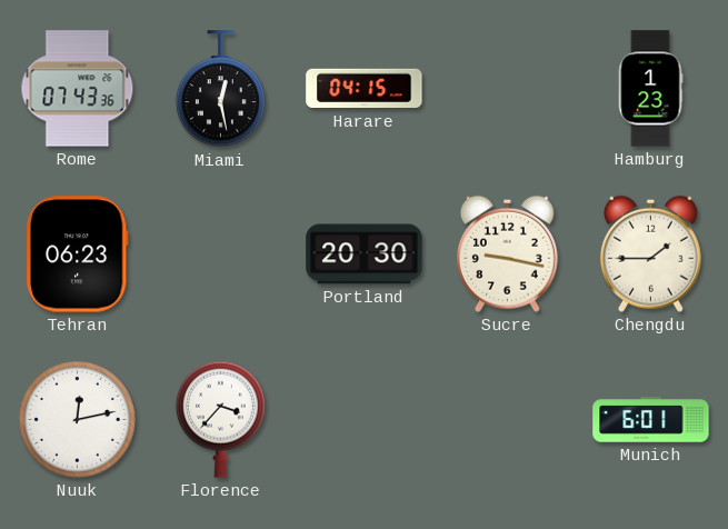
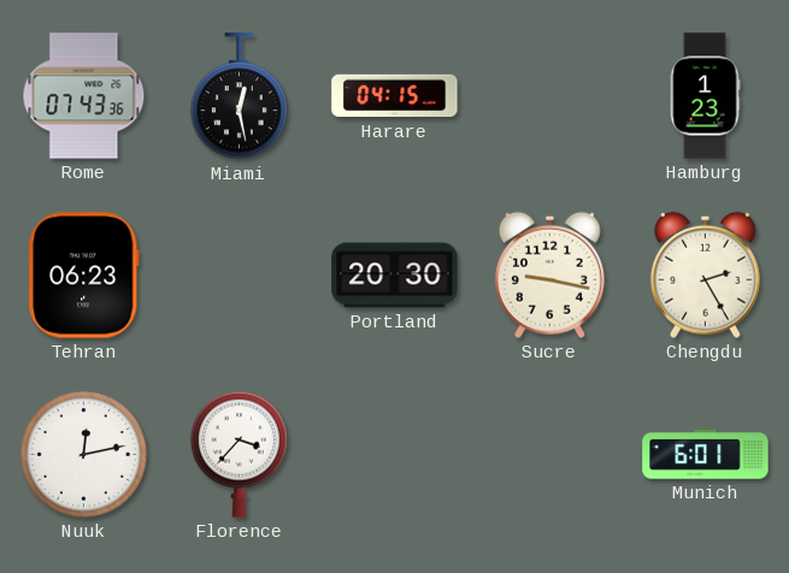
Chengdu: 1:45 -> 2:25 (705, 274)
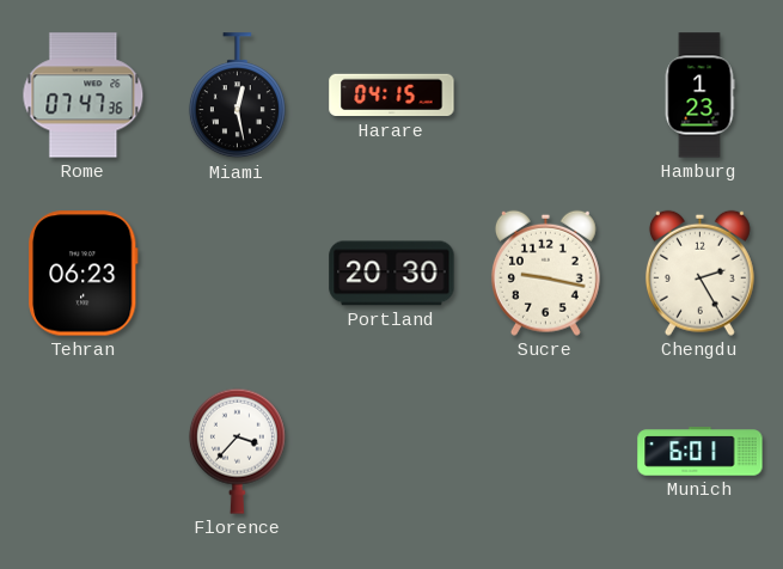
Rome: 07:43 -> 07:47 (84, 96)
Nuuk: 12:13 -> none (83, 454)
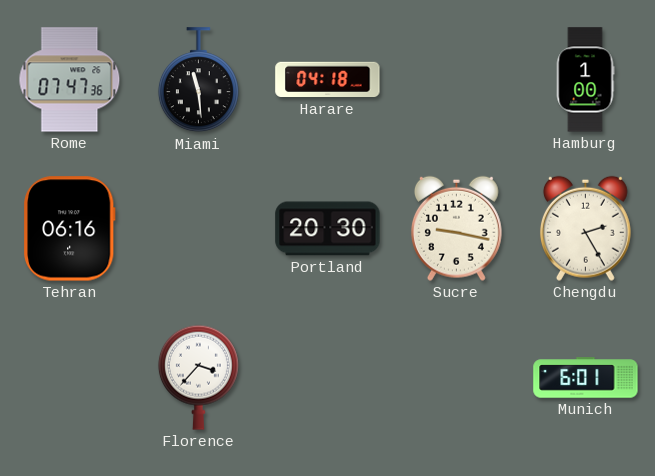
Miami: 12:28 -> 11:29 (198, 80)
Harare: 04:15 -> 04:18 (328, 80)
Hamburg: 1:23 -> 1:00 (585, 80)
Tehran: 06:23 -> 06:16 (70, 229)
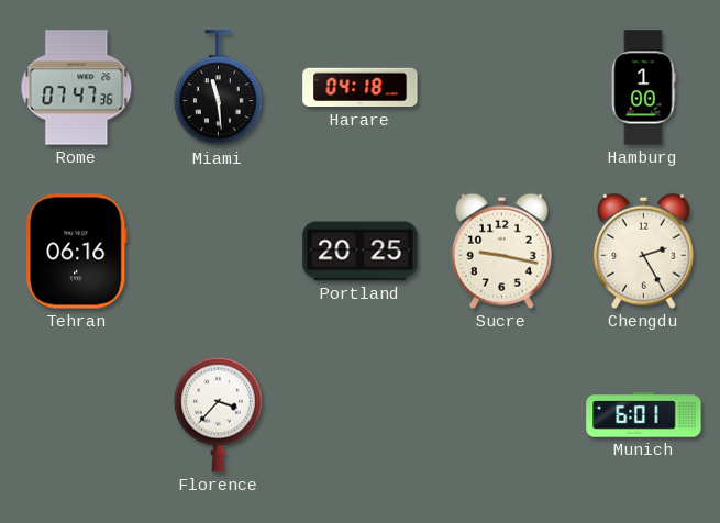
Portland: 20:30 -> 20:25 (361, 252)
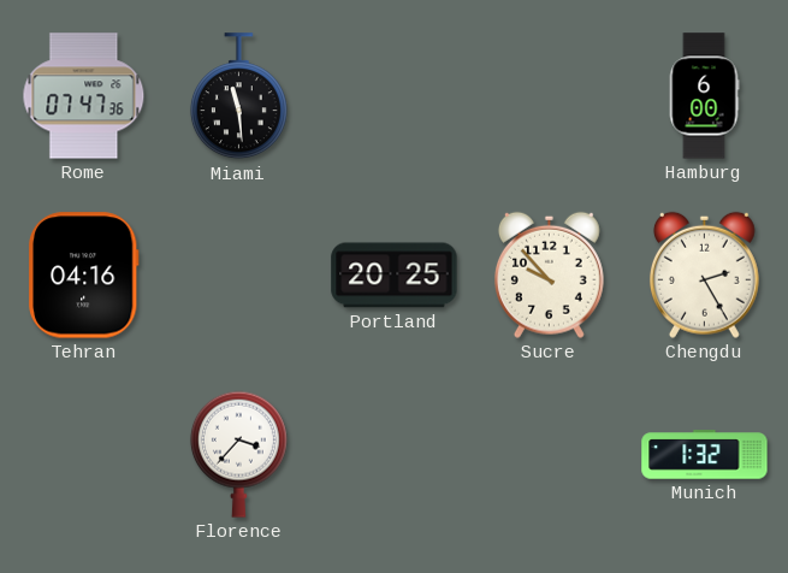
Harare: 04:18 -> none (361, 88)
Hamburg: 1:00 -> 6:00 (704, 96)
Tehran: 06:16 -> 04:16 (84, 276)
Sucre: 9:17 -> 9:53 (549, 274)
Munich: 6:01 -> 1:32 (705, 455)
